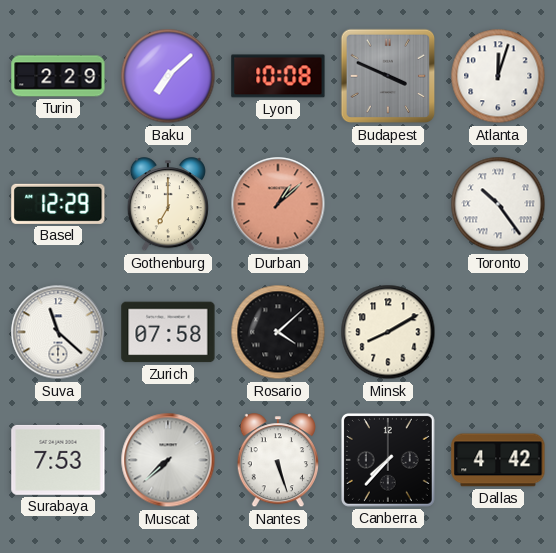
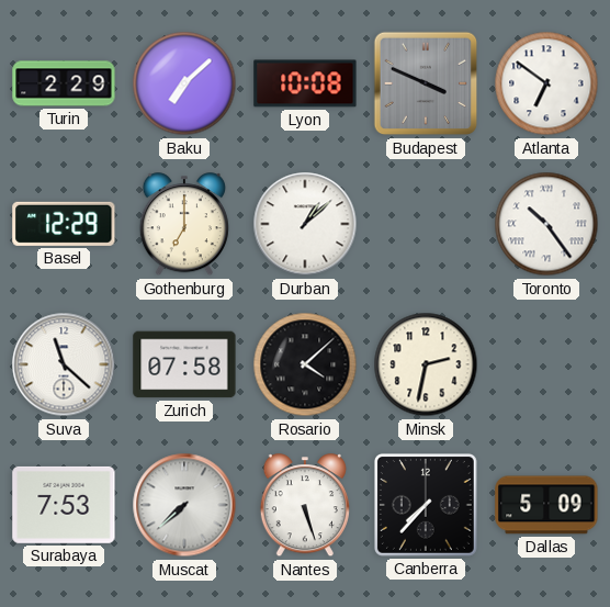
Atlanta: 12:03 -> 6:51 (546, 83)
Durban dial: salmon -> white (305, 224)
Minsk: 8:10 -> 2:32 (426, 364)
Dallas: 4:42 -> 5:09 (546, 505)
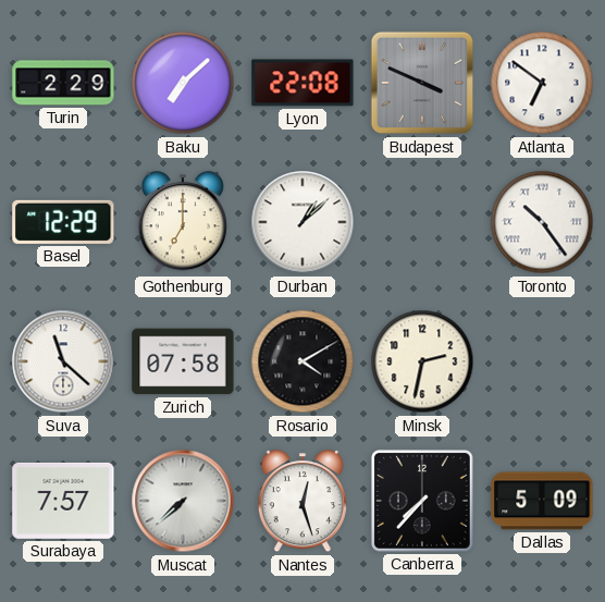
Lyon: 10:08 -> 22:08 (302, 83)
Rosario: 4:08 -> 4:10 (302, 361)
Surabaya: 7:53 -> 7:57 (63, 501)
Nantes: 5:27 -> 12:27 (302, 502)
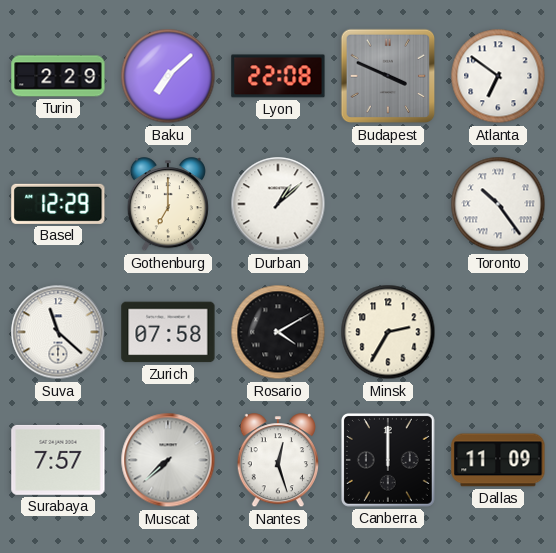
Minsk: 2:32 -> 2:35 (388, 332)
Canberra: 7:37 -> 12:00 (388, 460)
Dallas: 5:09 -> 11:09 (498, 460)
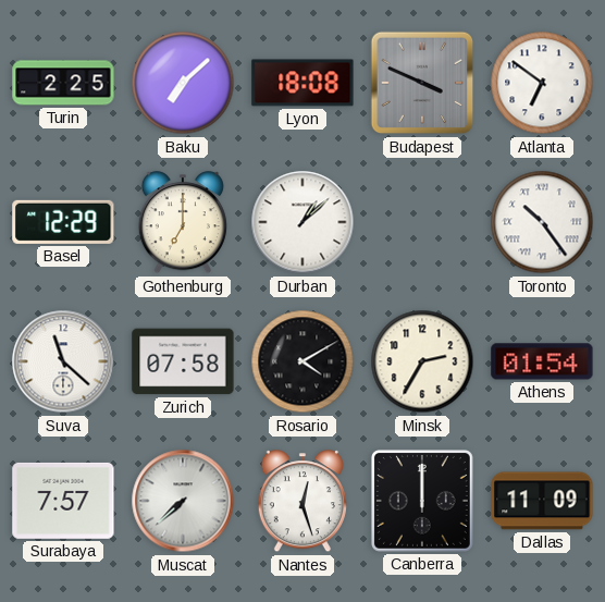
Turin: 2:29 -> 2:25 (63, 83)
Lyon: 22:08 -> 18:08 (302, 83)
Athens: none -> 01:54 (542, 361)
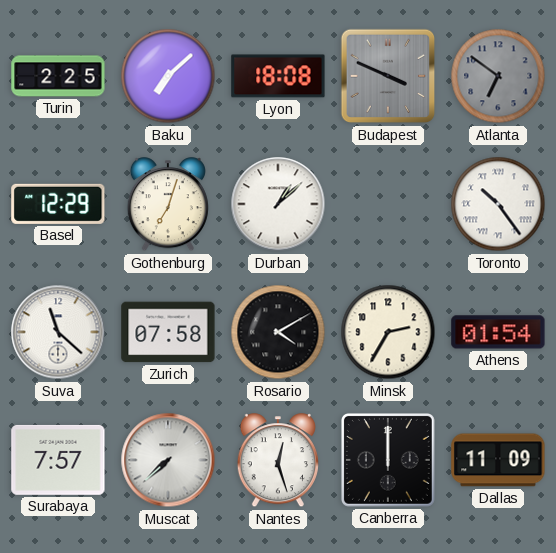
Atlanta dial: white -> grey (498, 76)
Gothenburg: 7:00 -> 7:03 (168, 205)
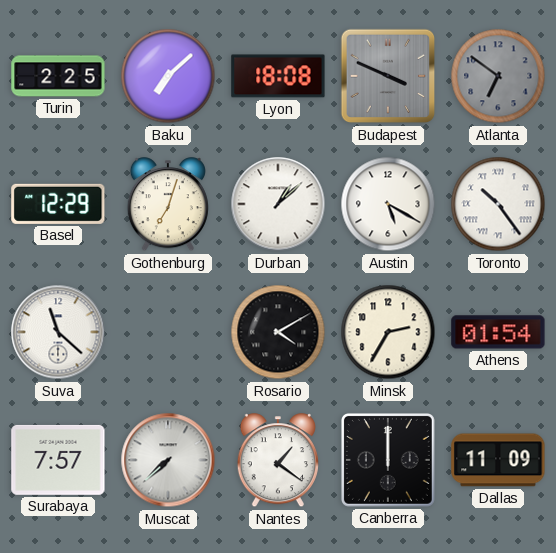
Austin: none -> 5:20 (388, 204)
Zurich: 07:58 -> none (168, 332)
Nantes: 12:27 -> 1:21 (278, 461)
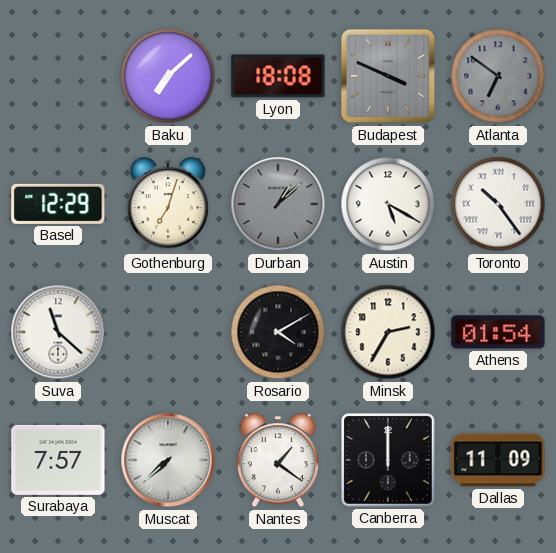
Turin: 2:25 -> none (58, 76)
Durban dial: white -> grey (278, 204)
